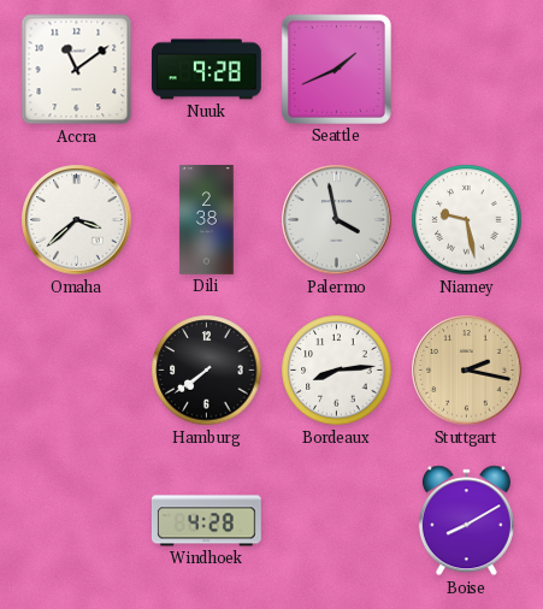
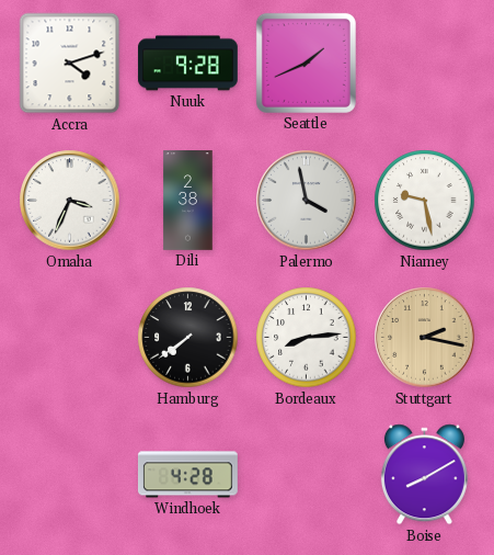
Accra: 11:09 -> 4:12 (70, 64)
Omaha: 3:38 -> 3:34 (70, 201)
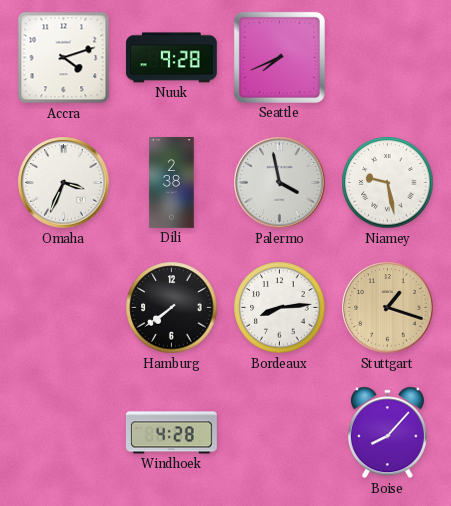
Seattle: 1:41 -> 7:41 (279, 57)
Stuttgart: 2:17 -> 1:18 (388, 308)
Boise: 8:10 -> 8:07 (387, 433)
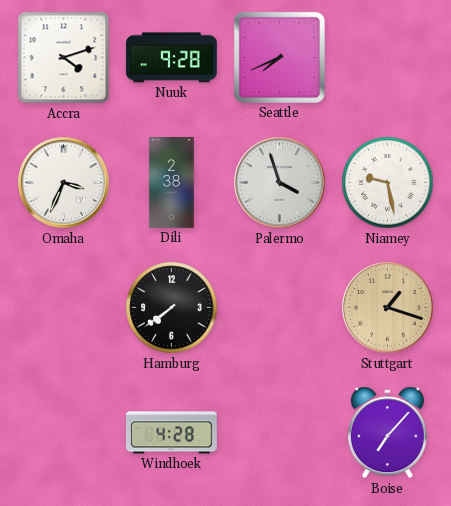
Palermo: 3:58 -> 3:57 (280, 183)
Bordeaux: 8:14 -> none (280, 308)
Boise: 8:07 -> 7:07 (387, 433)
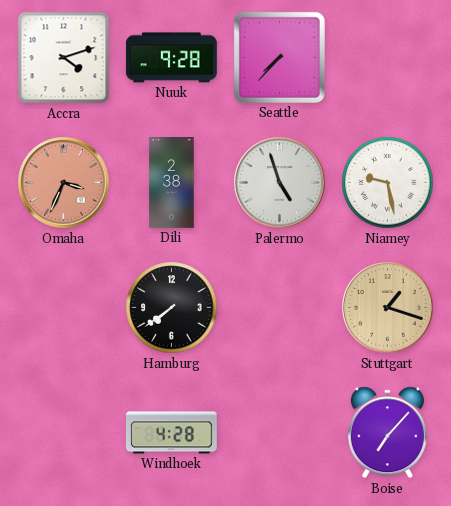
Seattle: 7:41 -> 7:37 (279, 57)
Omaha dial: white -> salmon (64, 183)
Palermo: 3:57 -> 4:57 (280, 183)
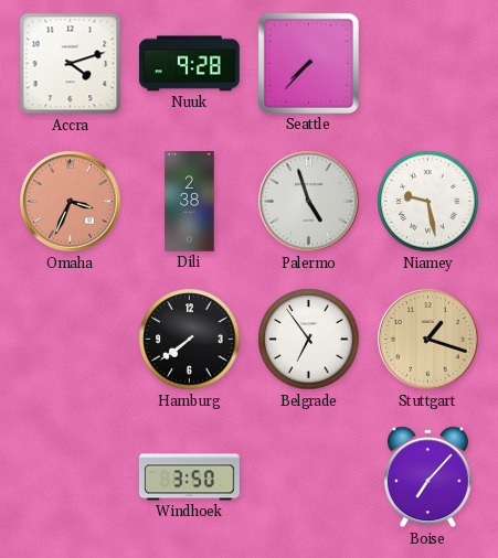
Belgrade: none -> 6:54 (309, 340)
Windhoek: 4:28 -> 3:50 (189, 477)
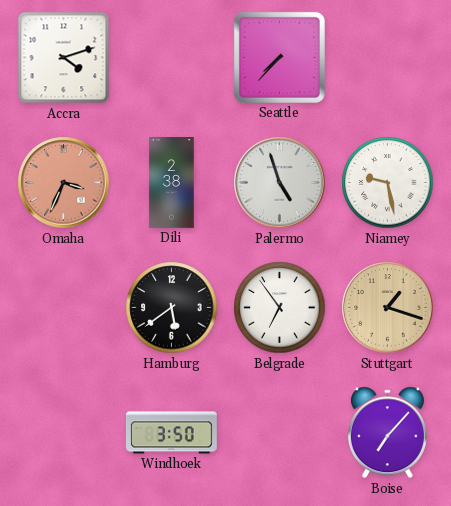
Nuuk: 9:28 -> none (189, 64)
Hamburg: 7:39 -> 5:39 (172, 308)
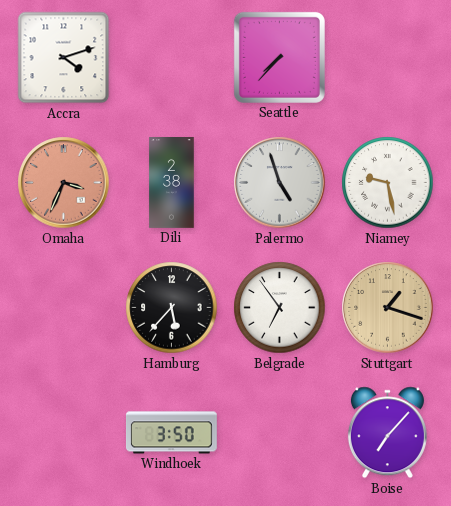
Hamburg: 5:39 -> 5:37 (172, 308)
